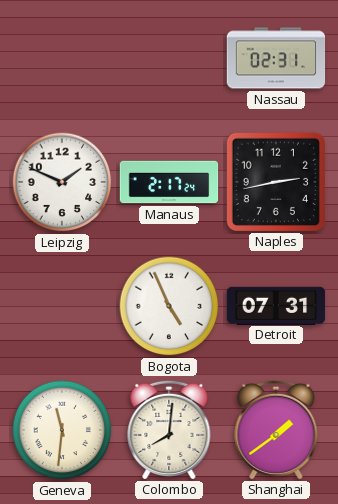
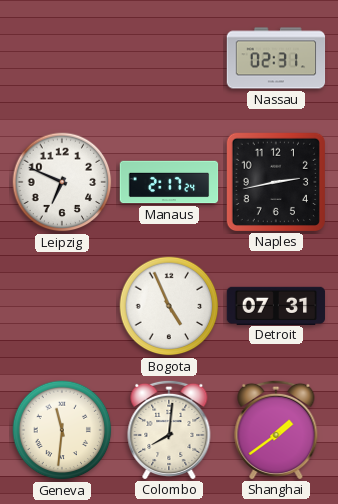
Leipzig: 1:49 -> 6:49 (62, 182)
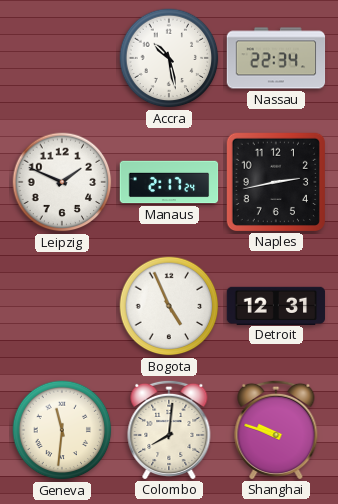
Accra: none -> 10:28 (169, 58)
Nassau: 02:31 -> 22:34 (276, 58)
Leipzig: 6:49 -> 1:49 (62, 182)
Detroit: 07:31 -> 12:31 (276, 305)
Shanghai: 1:39 -> 9:48 (276, 429)
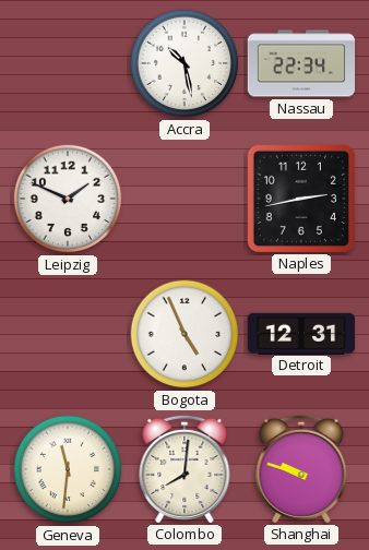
Manaus: 2:17 -> none (169, 182)
